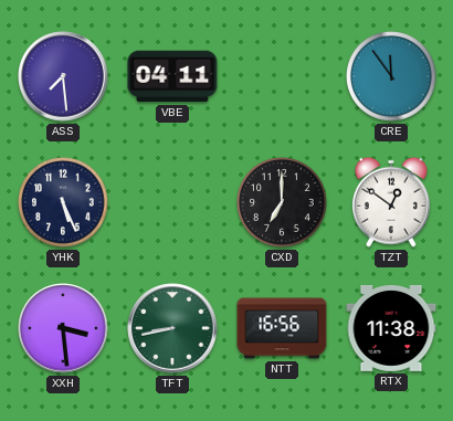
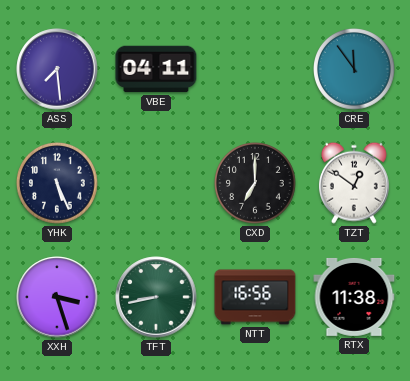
XXH: 3:29 -> 3:27 (57, 297)
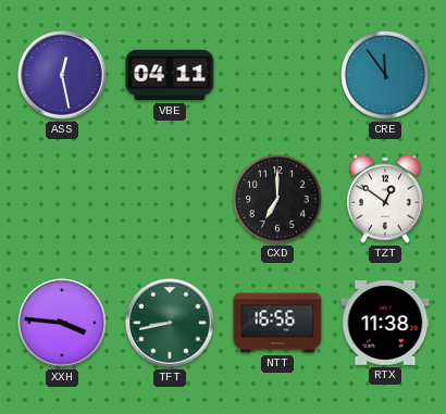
ASS: 7:29 -> 12:28 (62, 75)
YHK: 5:26 -> none (58, 184)
XXH: 3:27 -> 3:46 (62, 323)
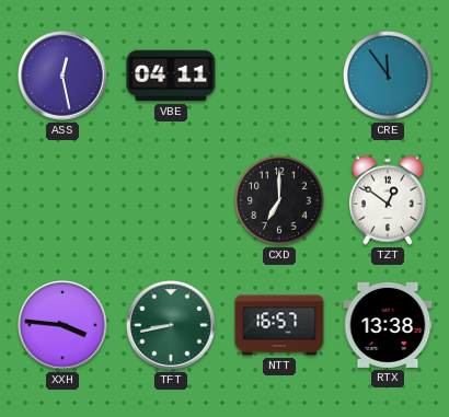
NTT: 16:56 -> 16:57 (279, 325)
RTX: 11:38 -> 13:38 (388, 325)
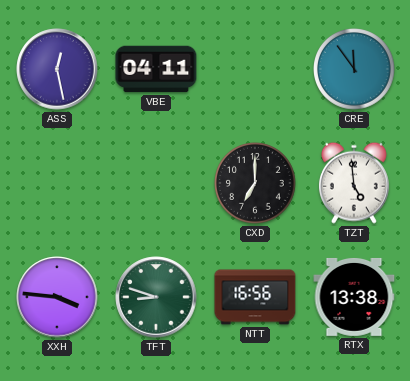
TZT: 12:51 -> 4:59 (354, 183)
TFT: 8:43 -> 8:48 (156, 297)
NTT: 16:57 -> 16:56 (255, 297)
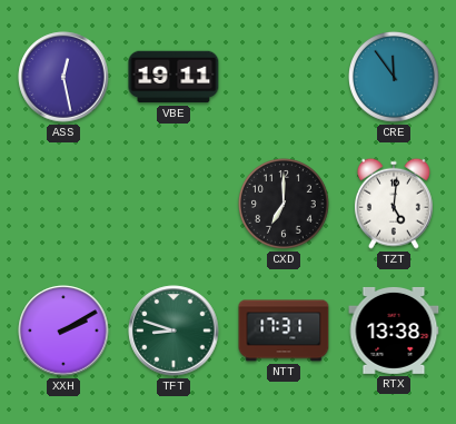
VBE: 04:11 -> 19:11 (174, 77)
TZT: 4:59 -> 5:01 (394, 204)
XXH: 3:46 -> 2:10 (63, 331)
NTT: 16:56 -> 17:31 (284, 331)
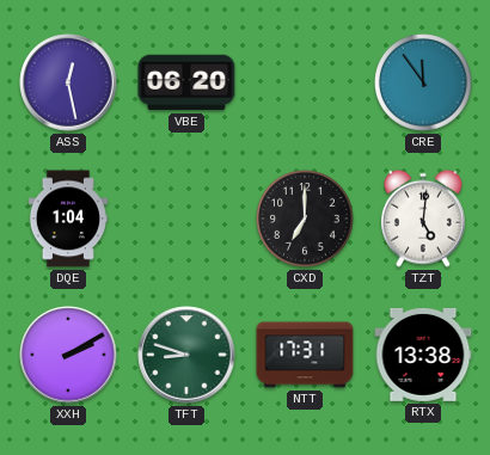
VBE: 19:11 -> 06:20 (186, 82)
DQE: none -> 1:04 (68, 219)
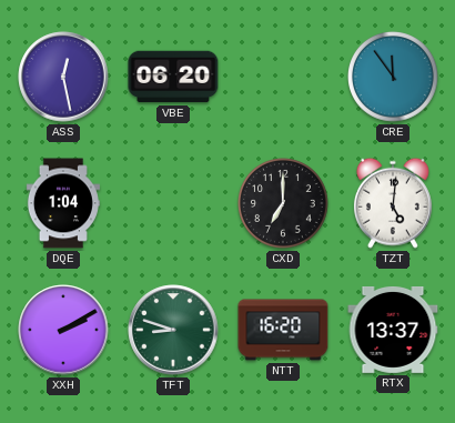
NTT: 17:31 -> 16:20 (283, 330)
RTX: 13:38 -> 13:37 (393, 330)
